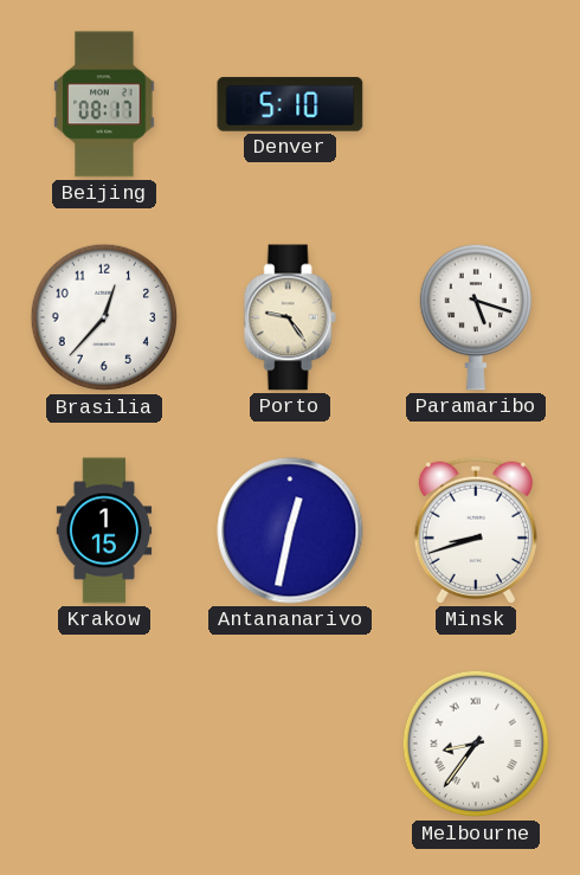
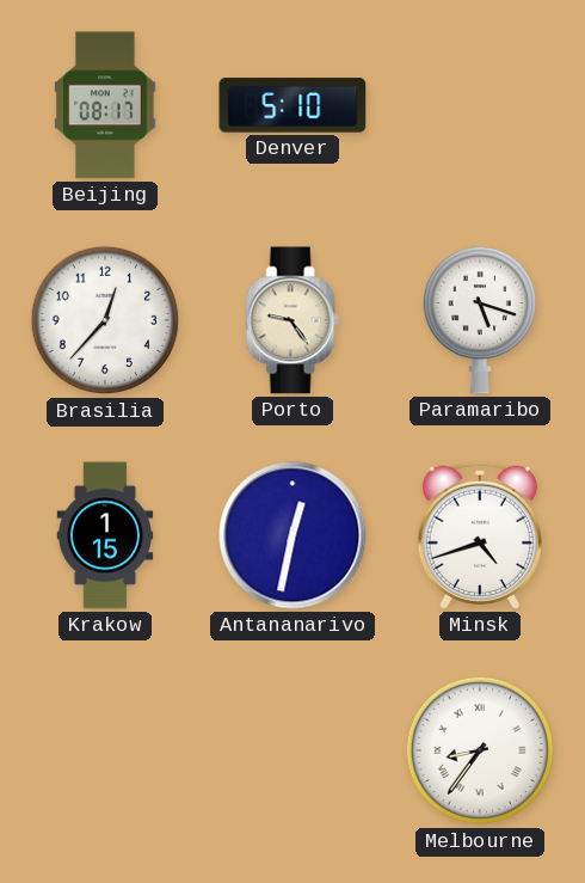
Minsk: 8:42 -> 4:42 (480, 535)
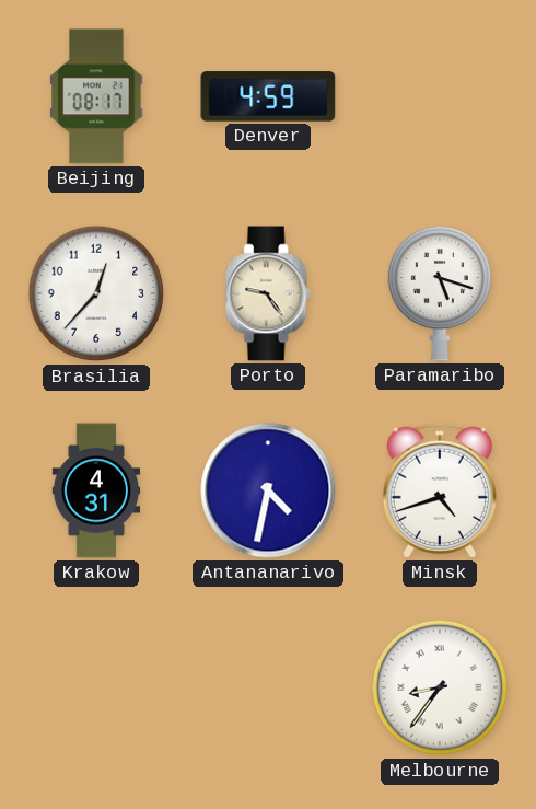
Denver: 5:10 -> 4:59 (268, 96)
Krakow: 1:15 -> 4:31 (96, 490)
Antananarivo: 12:32 -> 4:32 (268, 490)
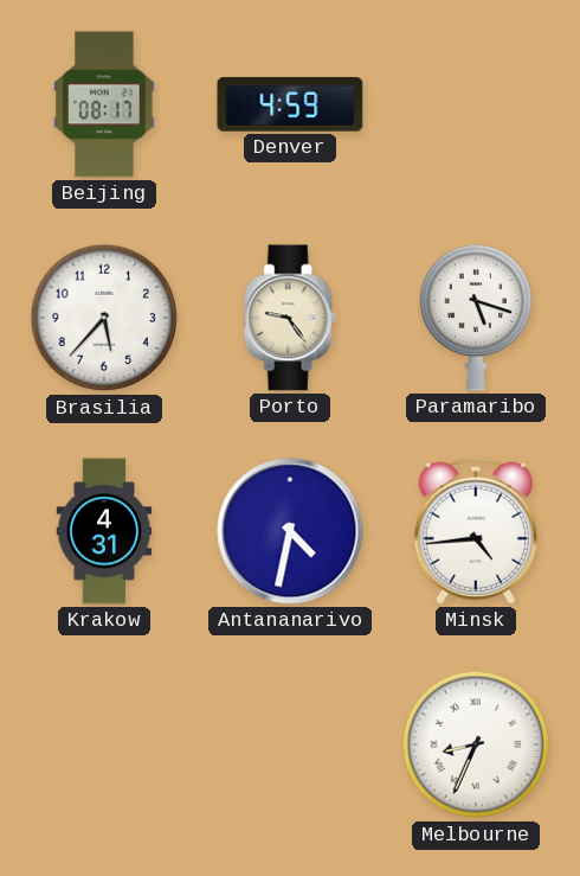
Brasilia: 12:37 -> 5:37 (104, 318)
Minsk: 4:42 -> 4:44 (476, 531)
Melbourne: 8:36 -> 8:34 (476, 744)
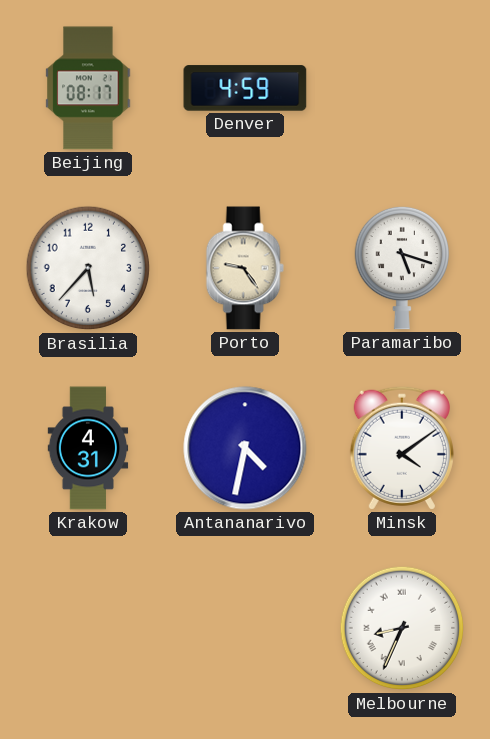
Minsk: 4:44 -> 4:09 (402, 448)
